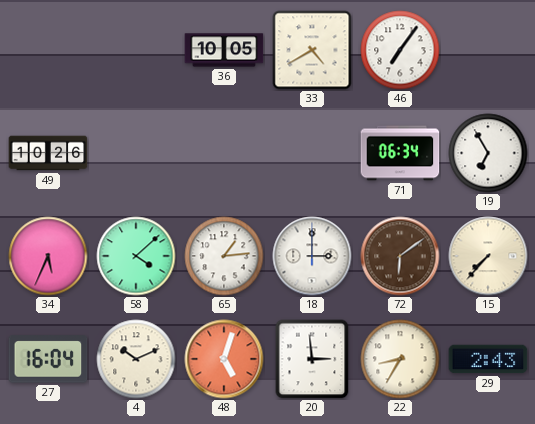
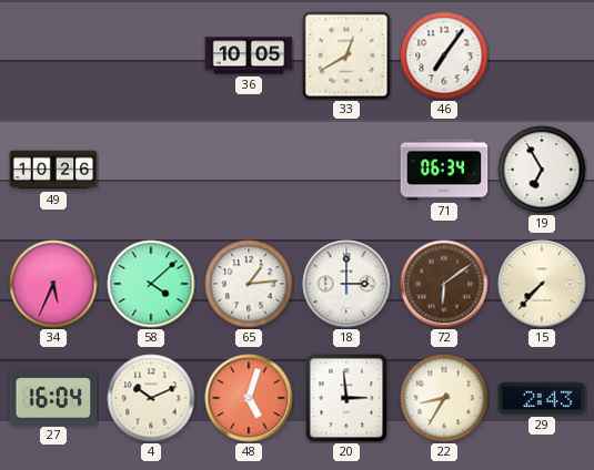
33: 4:40 -> 12:40 (346, 55)
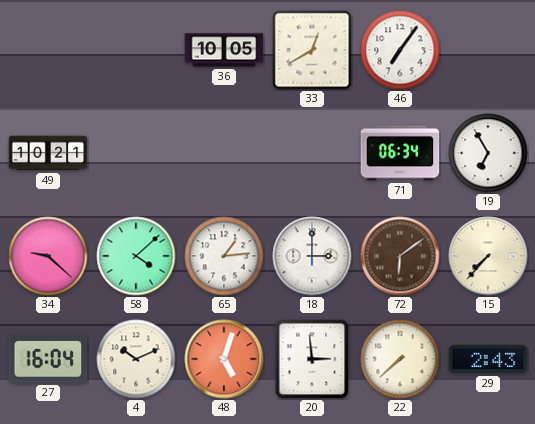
49: 10:26 -> 10:21 (48, 153)
34: 5:34 -> 9:22 (48, 256)
22: 8:35 -> 7:38 (400, 359)
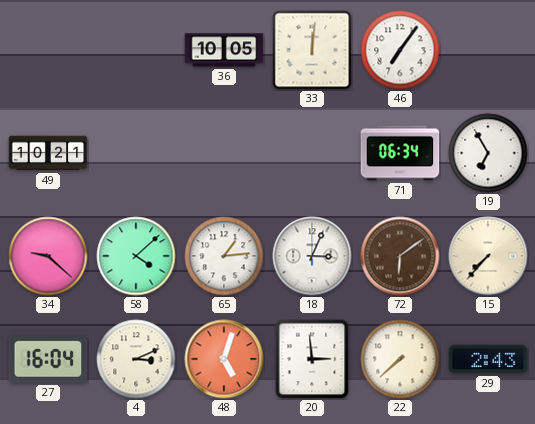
33: 12:40 -> 12:01 (312, 50)
18: 3:00 -> 3:04 (312, 256)
4: 10:11 -> 3:11 (136, 359)
